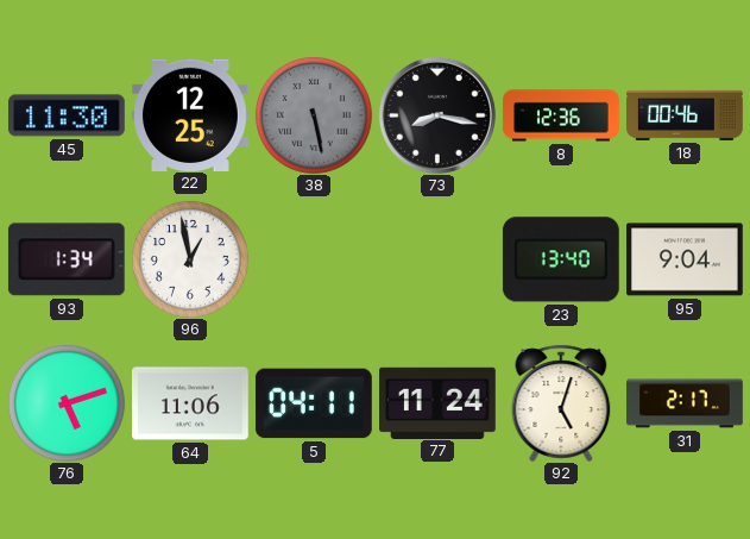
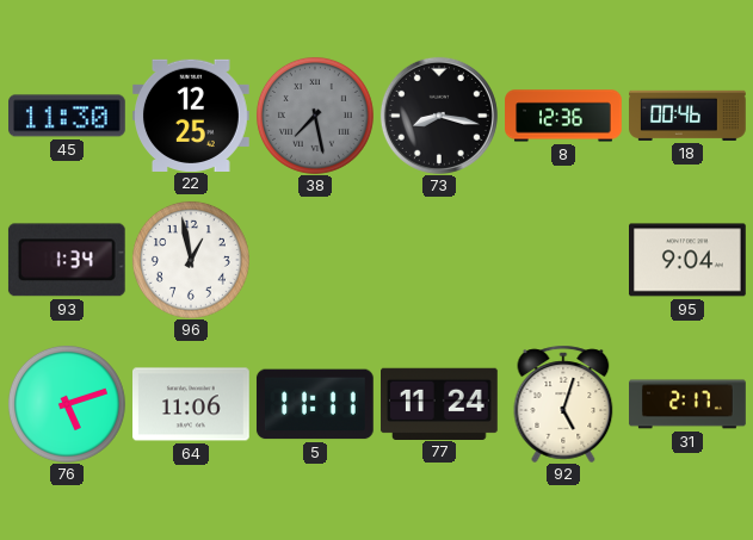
38: 5:28 -> 7:28 (315, 116)
23: 13:40 -> none (561, 259)
5: 04:11 -> 11:11 (315, 404)
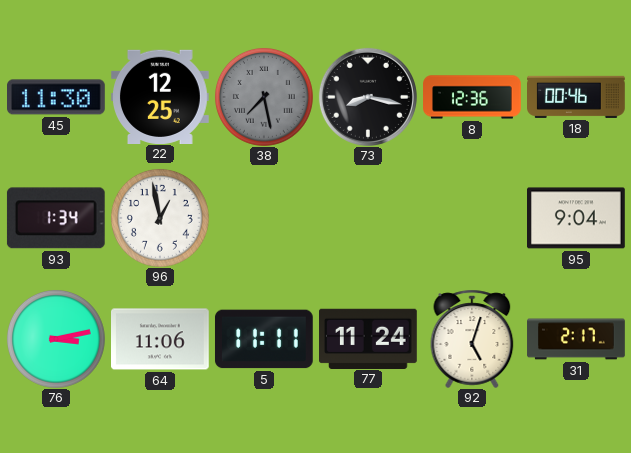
76: 5:12 -> 3:13 (56, 339)
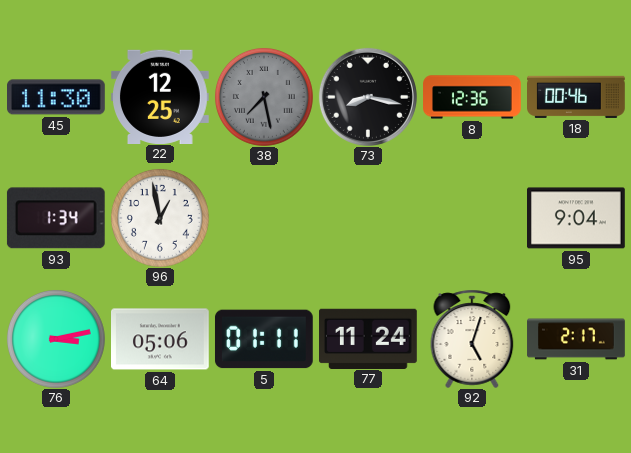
64: 11:06 -> 05:06 (161, 339)
5: 11:11 -> 01:11 (264, 339)
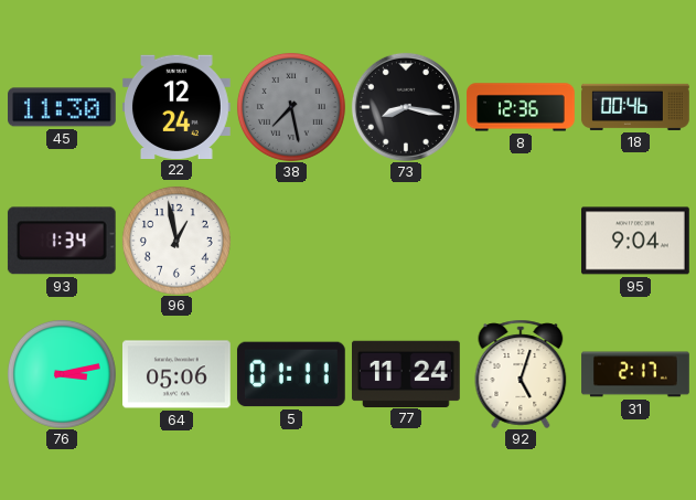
22: 12:25 -> 12:24 (178, 106)
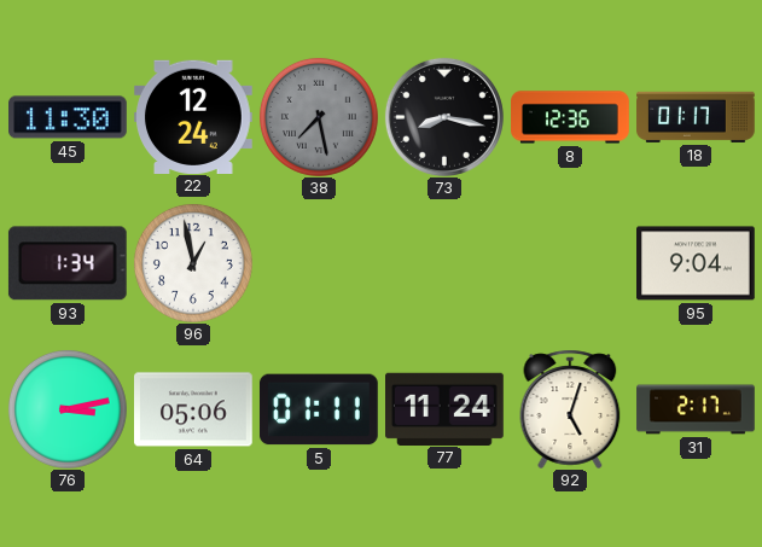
18: 00:46 -> 01:17 (696, 117)
